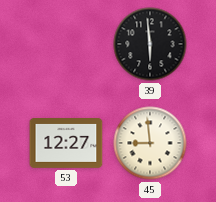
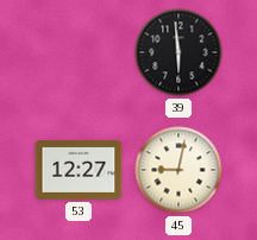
45: 8:59 -> 9:02 (178, 170)
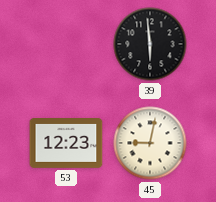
53: 12:27 -> 12:23 (66, 144)
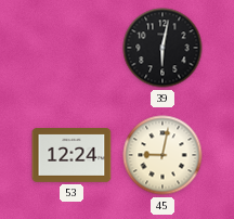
39: 5:59 -> 6:02 (162, 48)
53: 12:23 -> 12:24 (71, 156)
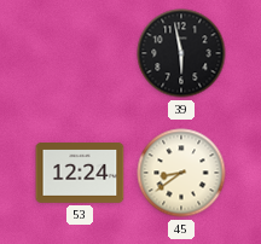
39: 6:02 -> 5:58 (181, 53)
45: 9:02 -> 8:39 (181, 173)
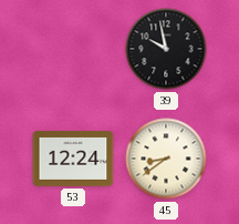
39: 5:58 -> 9:58 (166, 49)
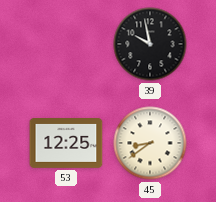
53: 12:24 -> 12:25 (66, 144)
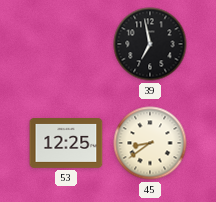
39: 9:58 -> 6:58 (150, 44)
